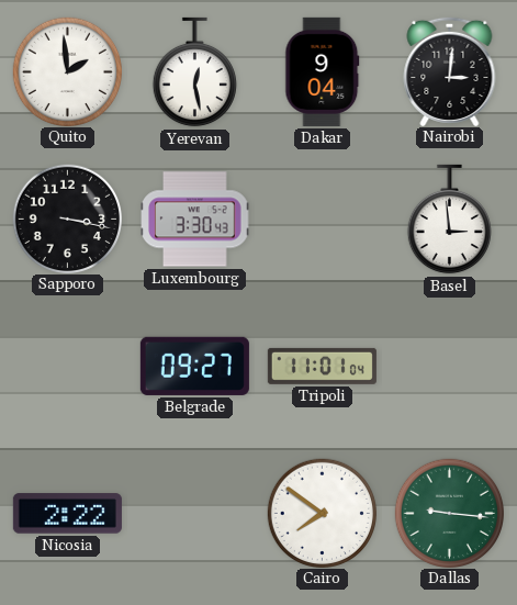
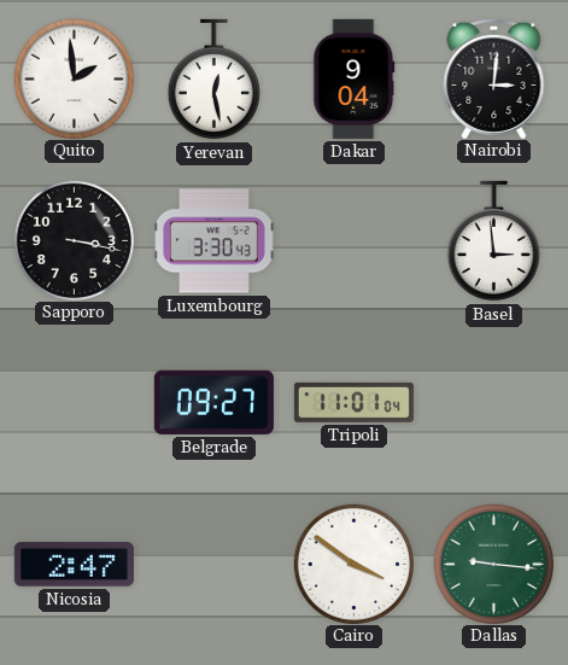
Nicosia: 2:22 -> 2:47 (74, 565)
Cairo: 7:51 -> 3:51 (353, 564)
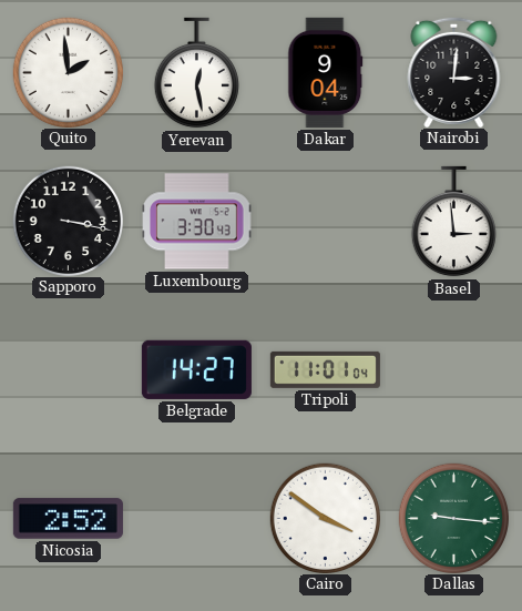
Belgrade: 09:27 -> 14:27 (196, 369)
Nicosia: 2:47 -> 2:52 (68, 519)
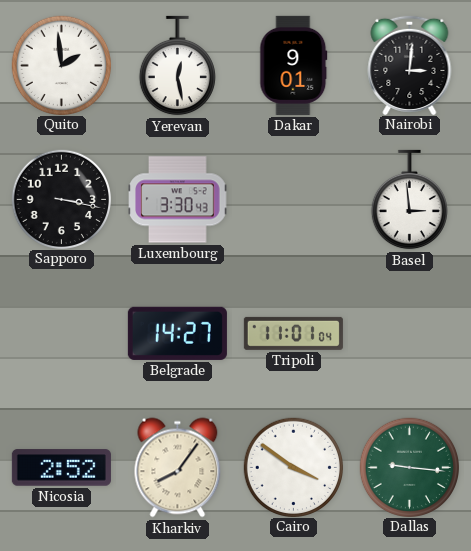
Dakar: 9:04 -> 9:01 (294, 65)
Kharkiv: none -> 8:06 (178, 468)
